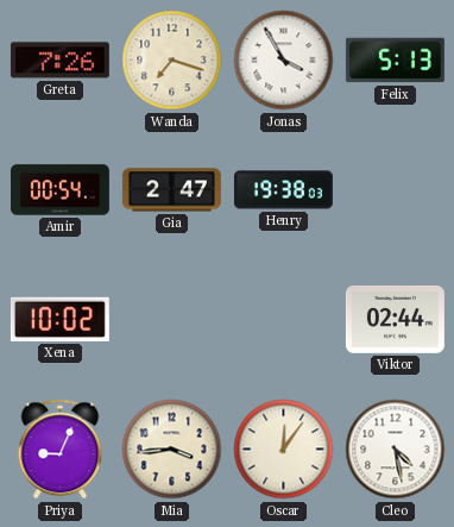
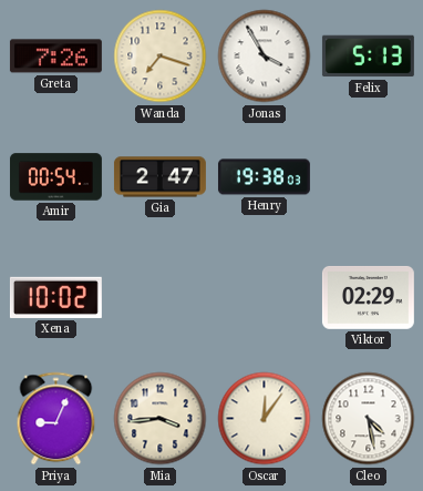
Viktor: 02:44 -> 02:29 (368, 297)
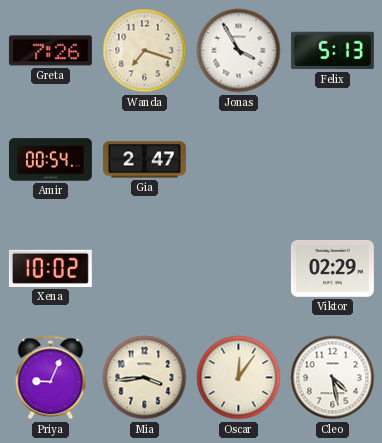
Henry: 19:38 -> none (264, 177)
